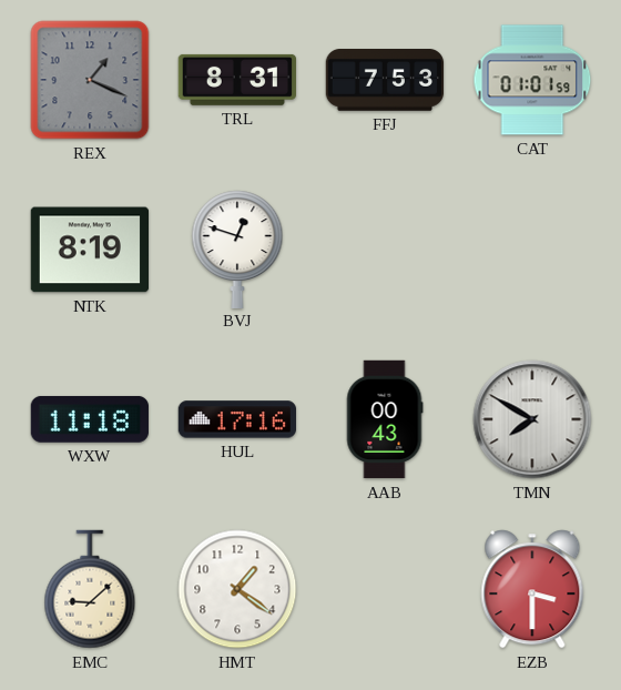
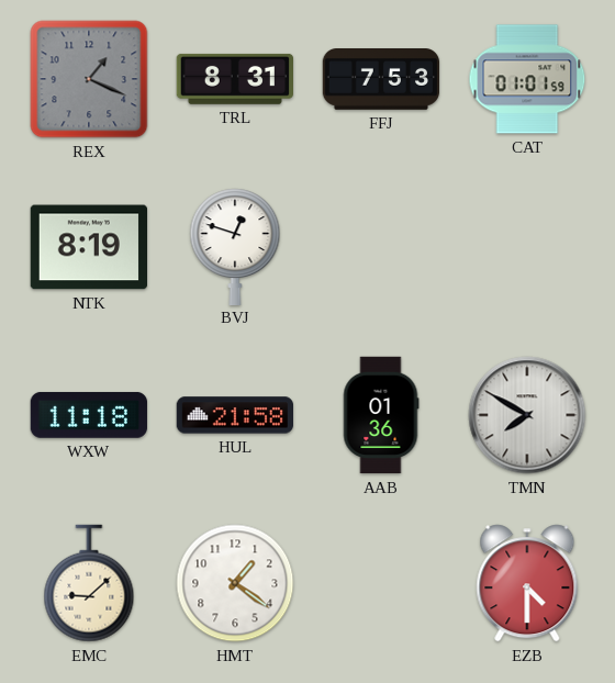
HUL: 17:16 -> 21:58 (234, 415)
AAB: 00:43 -> 01:36 (381, 415)
EZB: 3:30 -> 4:30 (527, 583)
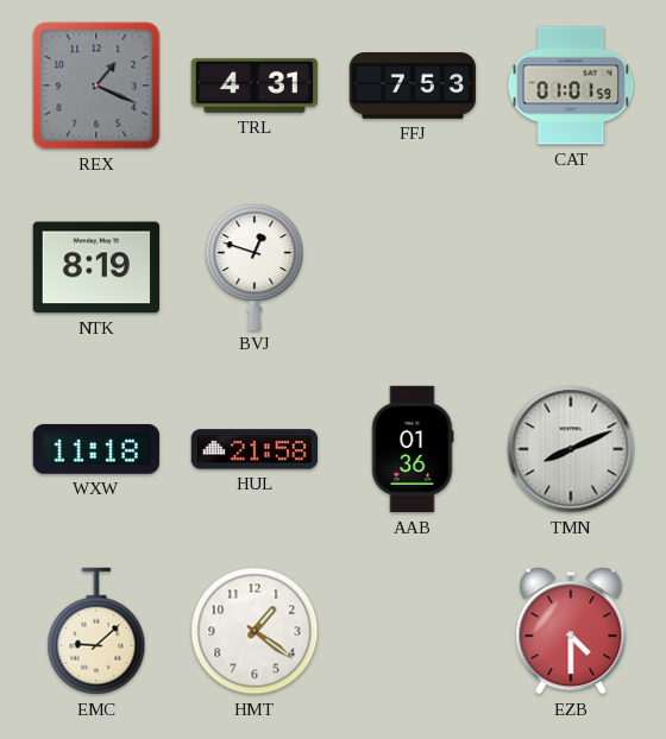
TRL: 8:31 -> 4:31 (253, 86)
TMN: 7:50 -> 8:11 (571, 449)
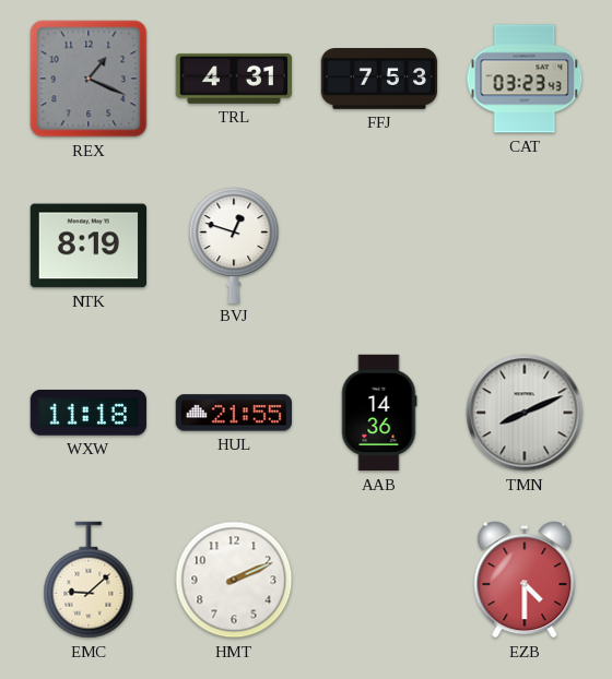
CAT: 01:01 -> 03:23 (525, 79)
HUL: 21:58 -> 21:55 (233, 413)
AAB: 01:36 -> 14:36 (379, 413)
HMT: 1:21 -> 2:11 (234, 580)
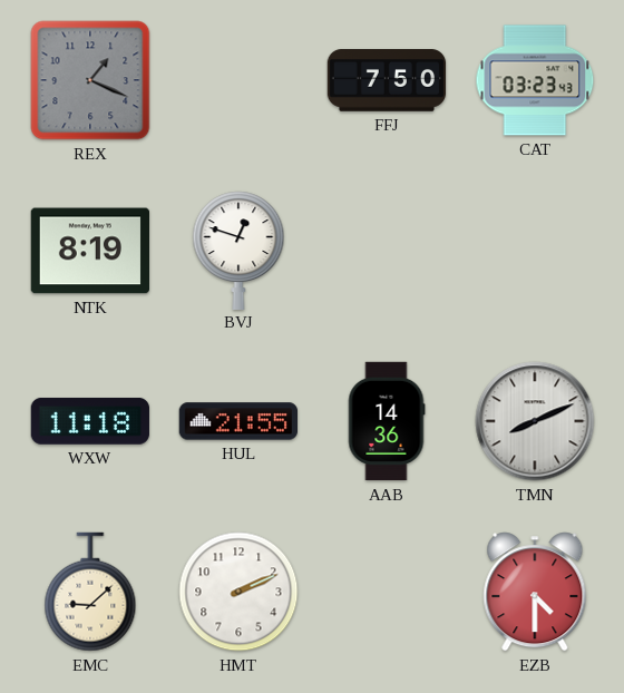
TRL: 4:31 -> none (233, 79)
FFJ: 7:53 -> 7:50 (387, 80)
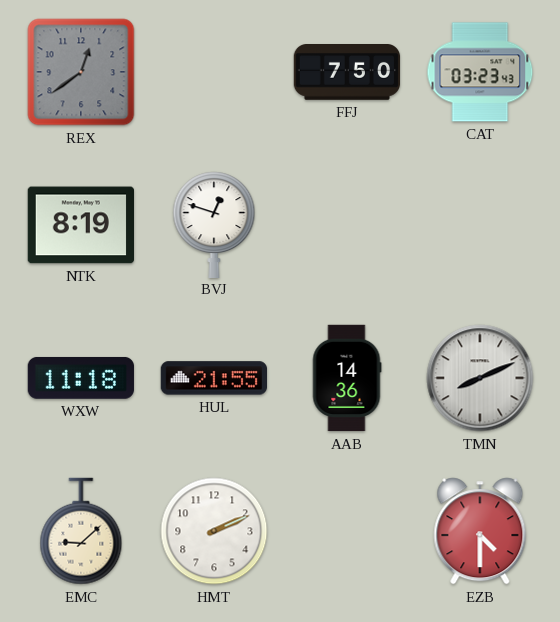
REX: 1:19 -> 12:39 (81, 72)
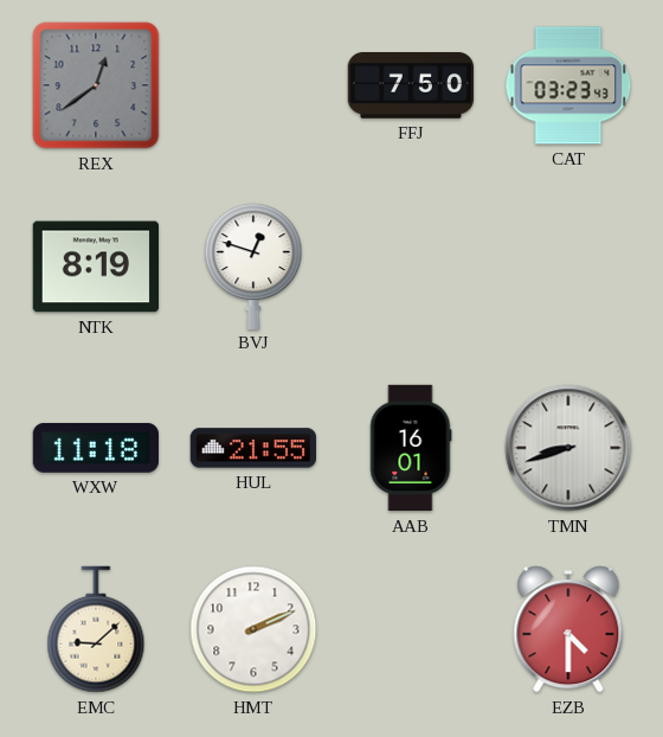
AAB: 14:36 -> 16:01 (411, 448)
TMN: 8:11 -> 8:42 (568, 448)
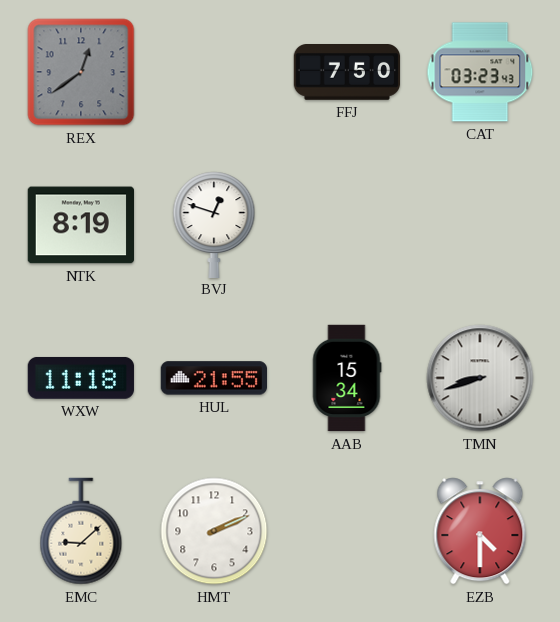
AAB: 16:01 -> 15:34 (347, 378)
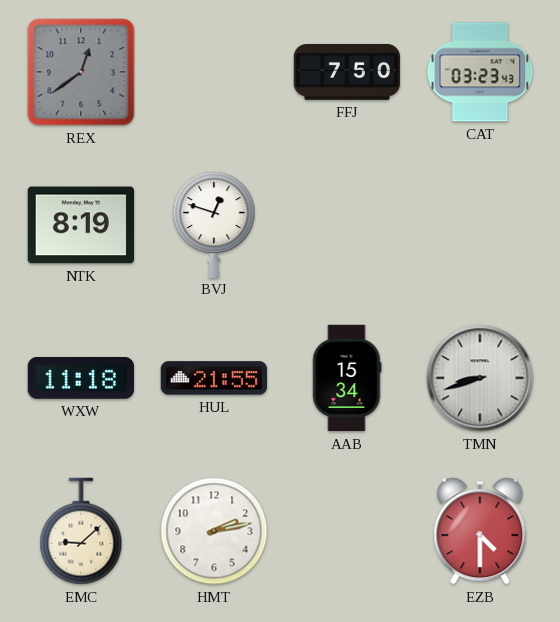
HMT: 2:11 -> 2:13 (214, 531)
